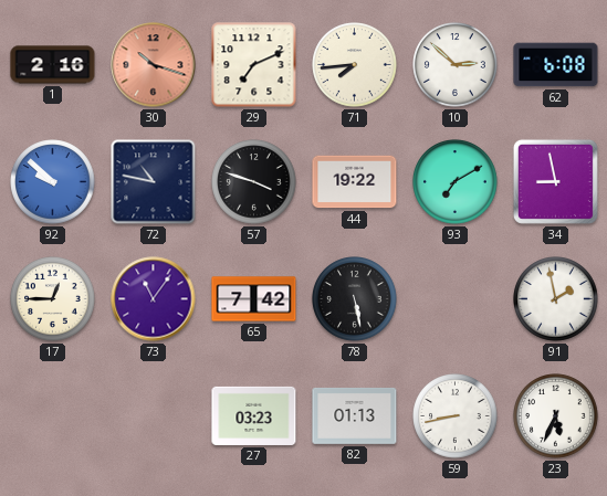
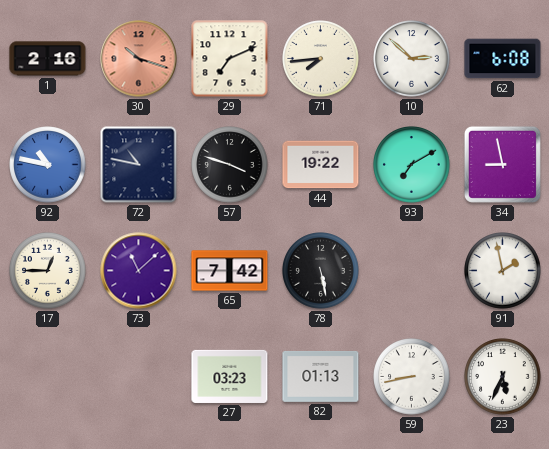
92: 9:52 -> 10:47 (48, 165)
73: 11:06 -> 11:08 (139, 271)
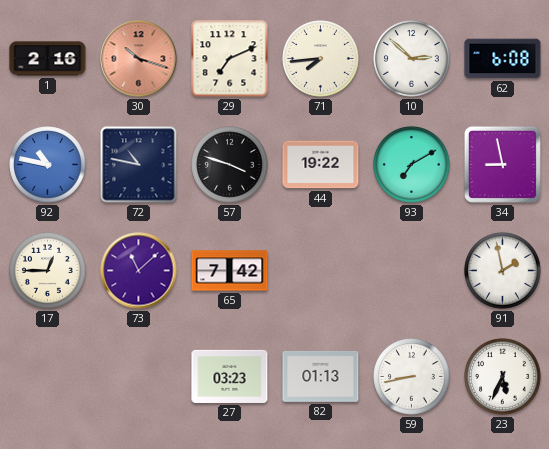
78: 5:28 -> none (321, 271)
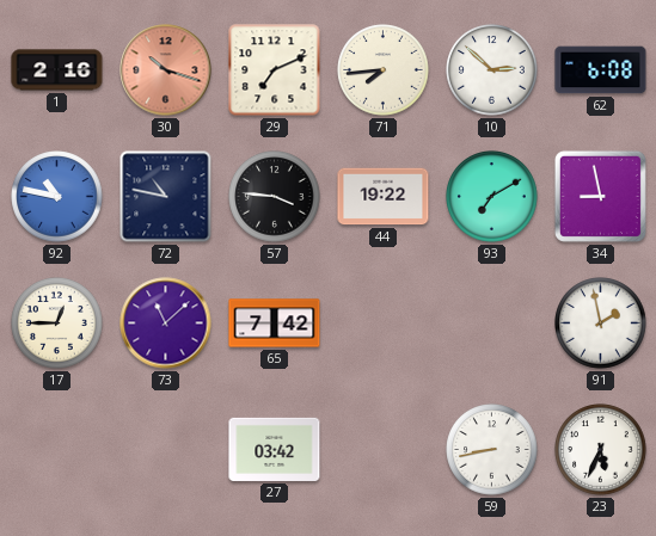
57: 3:48 -> 3:46 (275, 197)
27: 03:23 -> 03:42 (275, 449)
82: 01:13 -> none (321, 376)
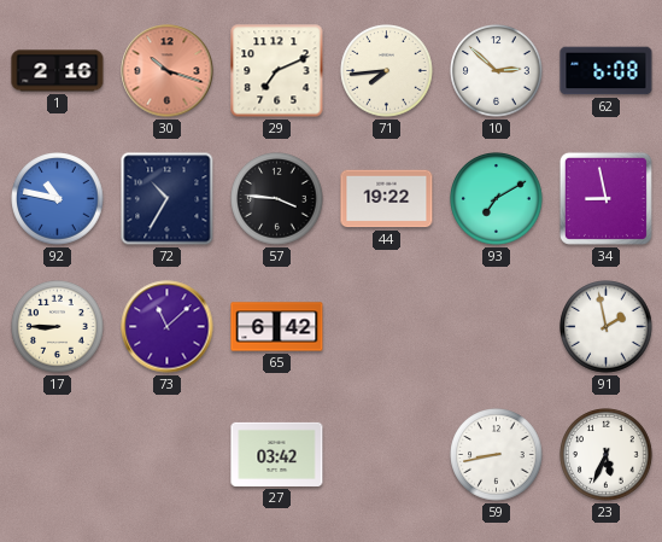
72: 10:47 -> 10:35 (168, 199)
17: 12:45 -> 8:45 (58, 327)
65: 7:42 -> 6:42 (277, 327)
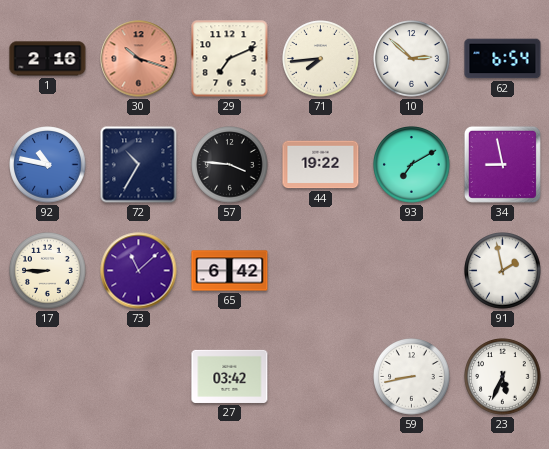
62: 6:08 -> 6:54 (503, 59)
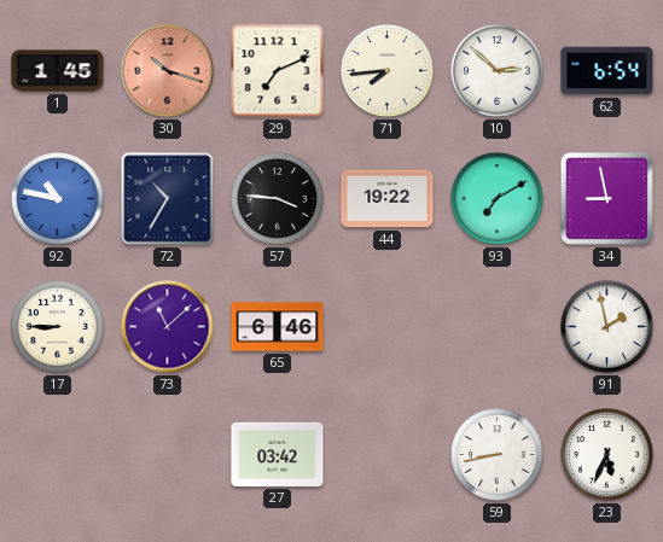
1: 2:16 -> 1:45 (58, 71)
65: 6:42 -> 6:46 (278, 327)
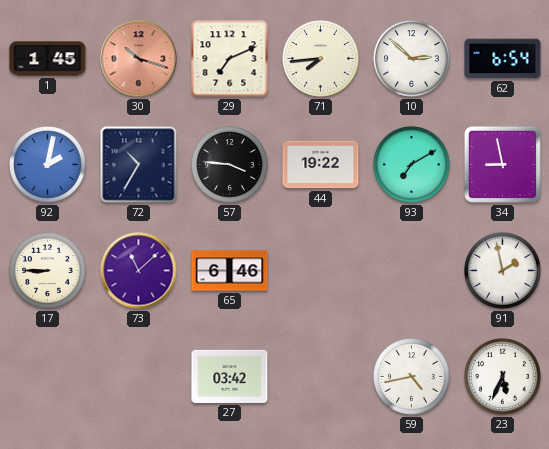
92: 10:47 -> 2:02 (48, 165)
59: 8:43 -> 4:43 (412, 377)
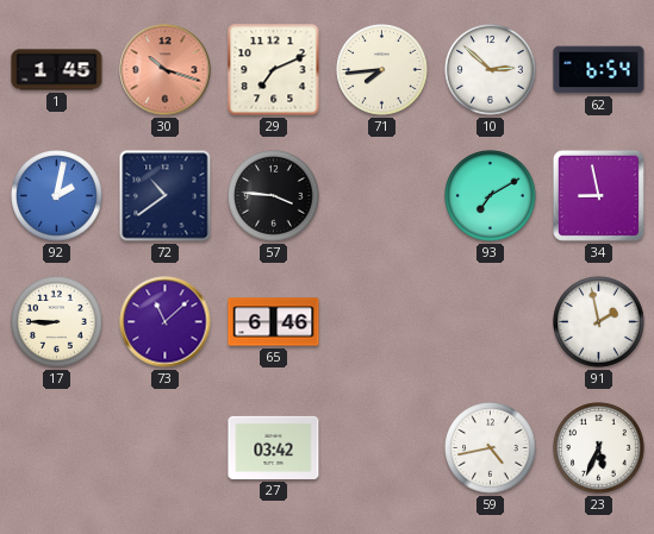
72: 10:35 -> 10:39 (166, 196)
44: 19:22 -> none (321, 165)
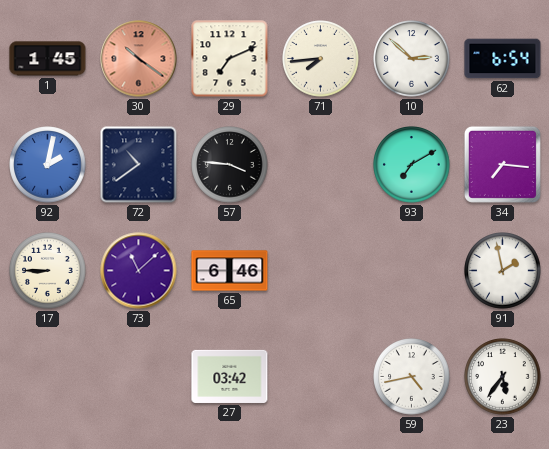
30: 10:18 -> 10:21 (139, 59)
34: 8:58 -> 7:16 (502, 164)
23: 5:34 -> 5:36 (503, 377)
